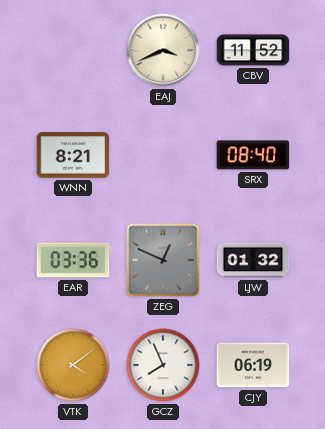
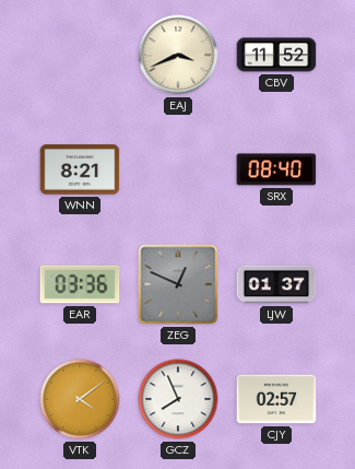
LJW: 01:32 -> 01:37 (276, 284)
CJY: 06:19 -> 02:57 (276, 399)
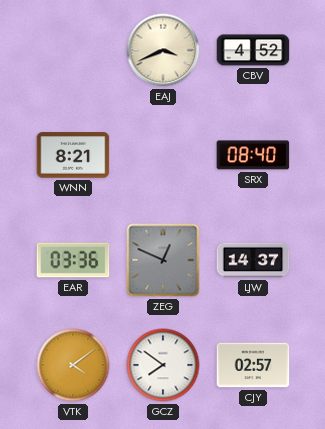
CBV: 11:52 -> 4:52 (253, 50)
LJW: 01:37 -> 14:37 (253, 260)
GCZ: 7:56 -> 7:51 (163, 365)
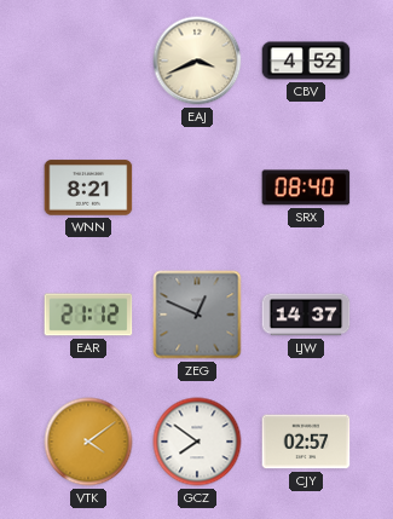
EAR: 03:36 -> 21:12 (88, 315)
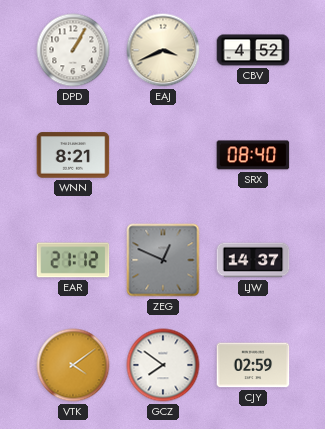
DPD: none -> 1:05 (73, 50)
CJY: 02:57 -> 02:59 (253, 365)
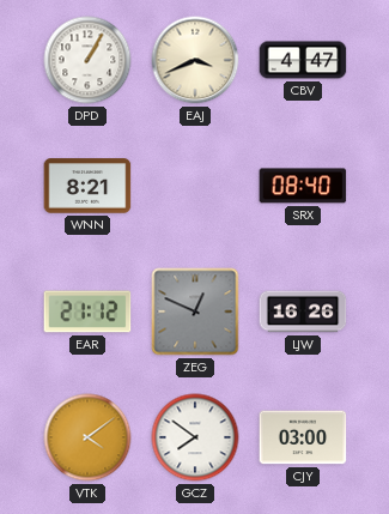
CBV: 4:52 -> 4:47 (303, 60)
LJW: 14:37 -> 16:26 (303, 312)
CJY: 02:59 -> 03:00 (303, 437)
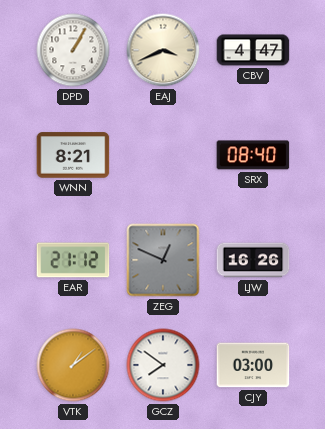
VTK: 4:09 -> 1:09 (73, 365)
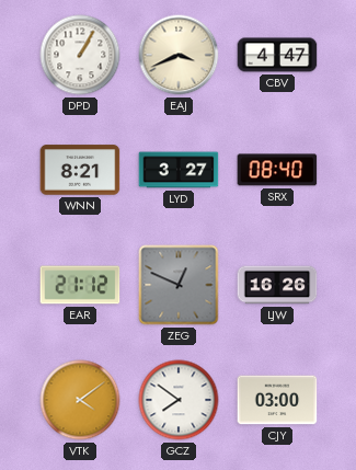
LYD: none -> 3:27 (179, 170)
VTK: 1:09 -> 4:09 (80, 400)
